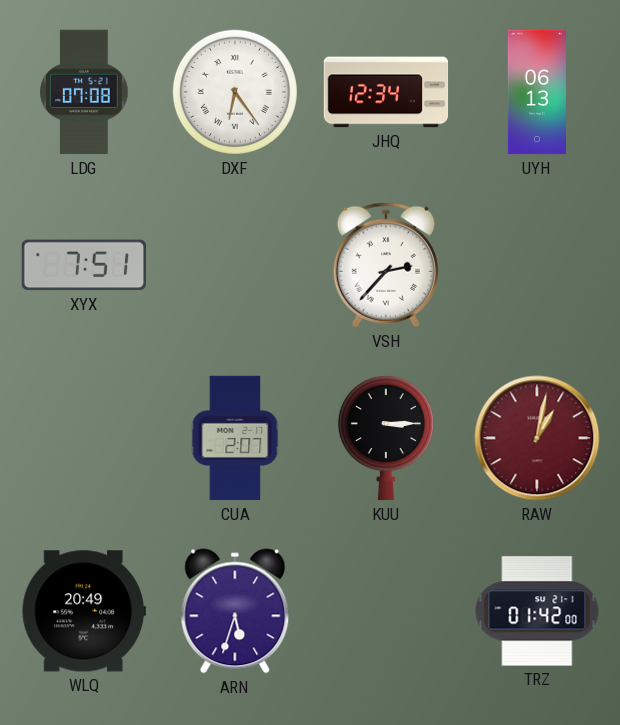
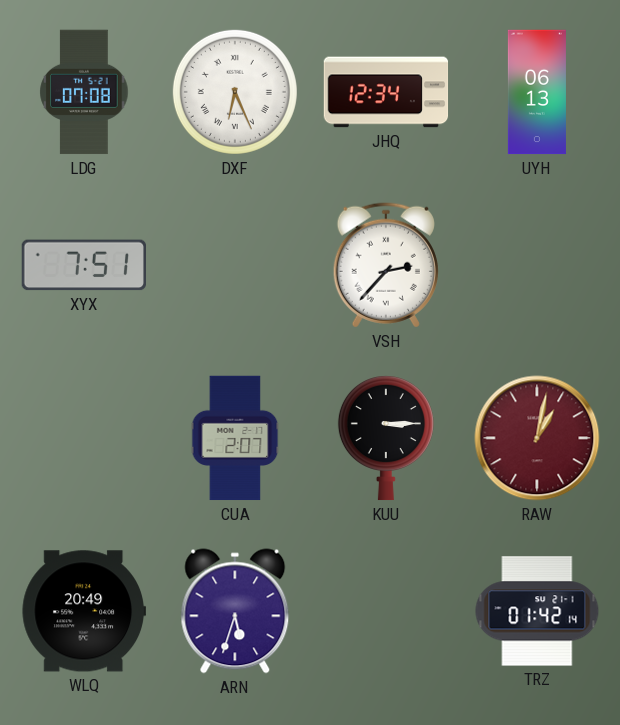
DXF: 6:24 -> 6:26 (235, 92)
TRZ: 01:42:00 -> 01:42:14 (537, 611)
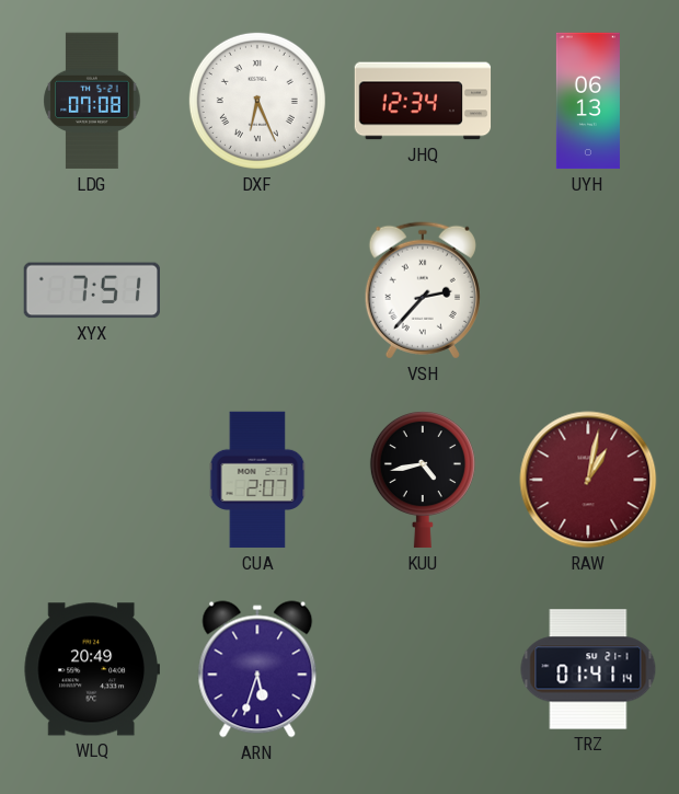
KUU: 3:15 -> 4:43 (423, 481)
TRZ: 01:42 -> 01:41 (588, 669)
